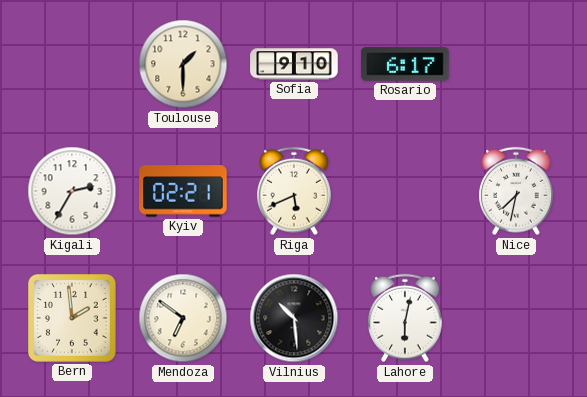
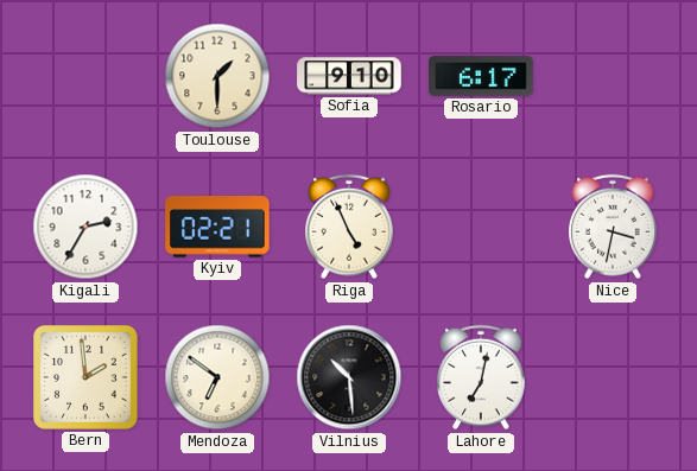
Riga: 5:41 -> 4:56 (350, 227)
Nice: 7:32 -> 3:32 (614, 227)
Lahore: 6:02 -> 7:02 (482, 377)
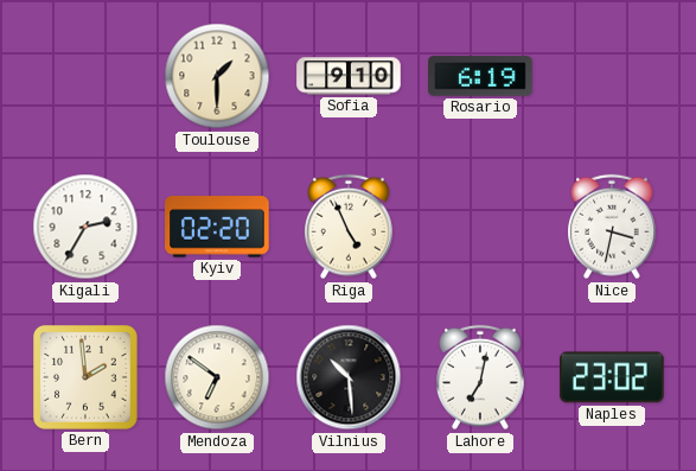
Rosario: 6:17 -> 6:19 (480, 76)
Kyiv: 02:21 -> 02:20 (217, 227)
Naples: none -> 23:02 (612, 377)
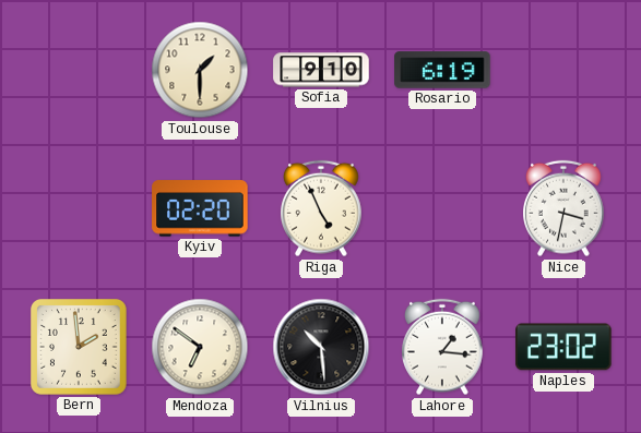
Kigali: 2:35 -> none (85, 227)
Lahore: 7:02 -> 1:16 (443, 347)
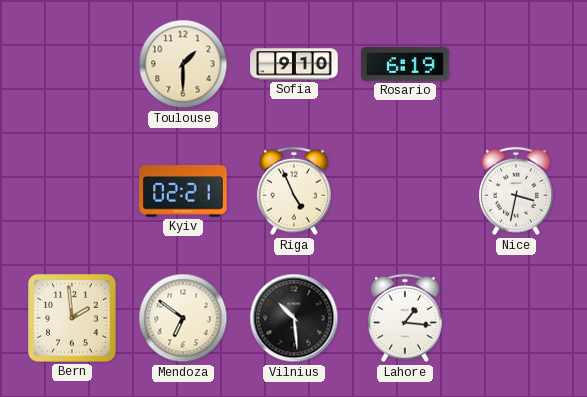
Kyiv: 02:20 -> 02:21 (183, 191)
Naples: 23:02 -> none (563, 347)
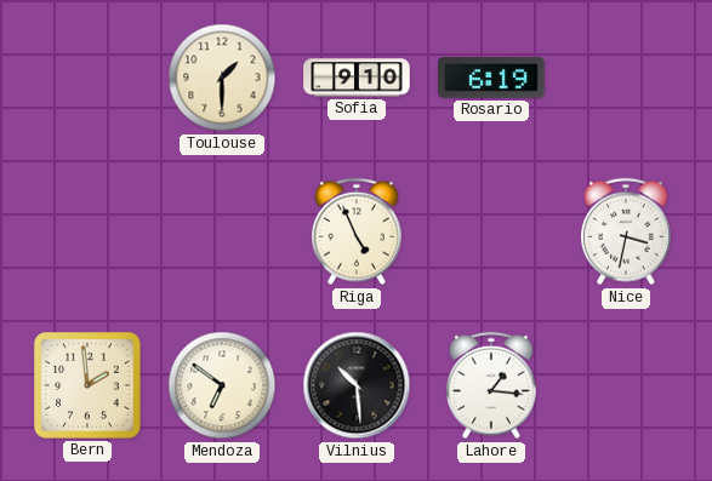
Kyiv: 02:21 -> none (183, 191)
